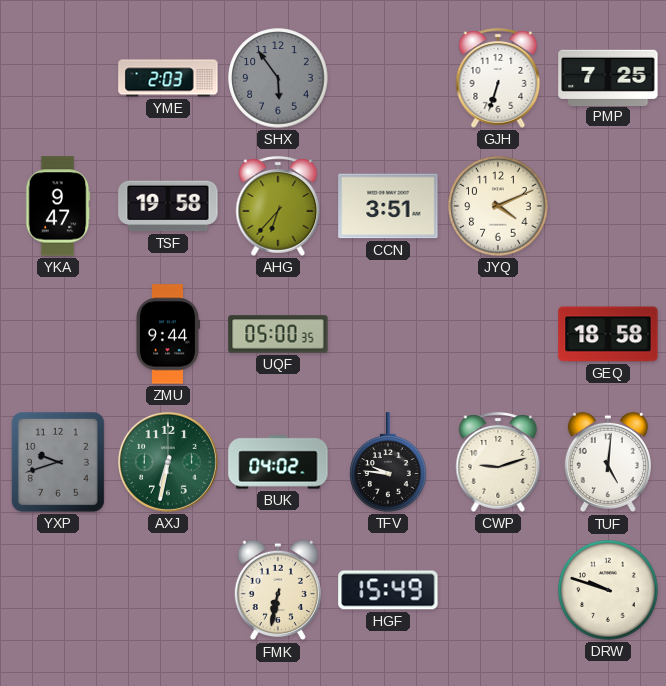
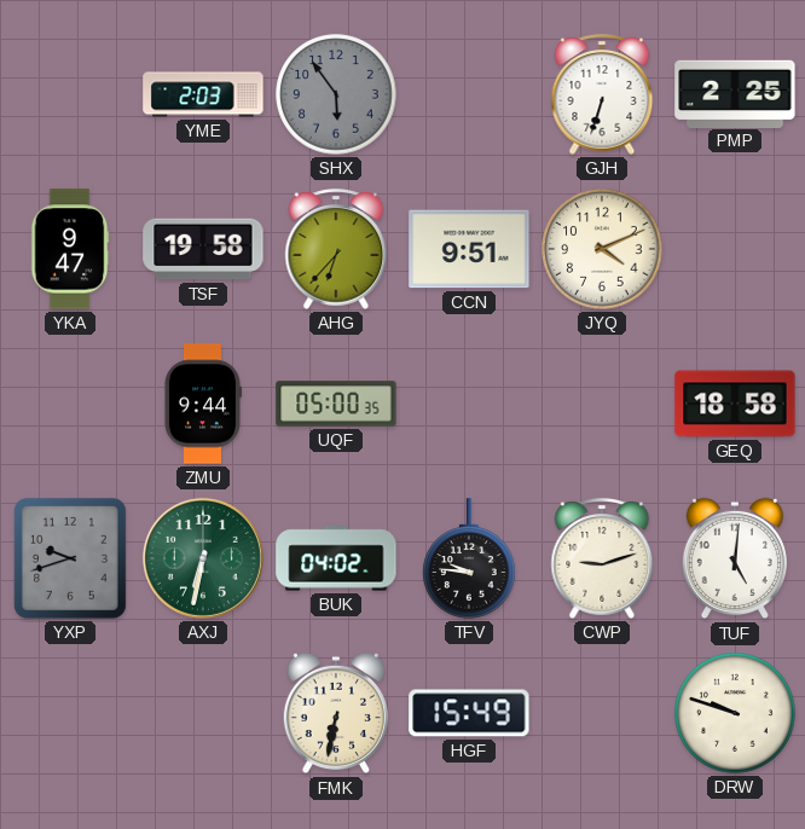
PMP: 7:25 -> 2:25 (735, 93)
CCN: 3:51 -> 9:51 (469, 249)
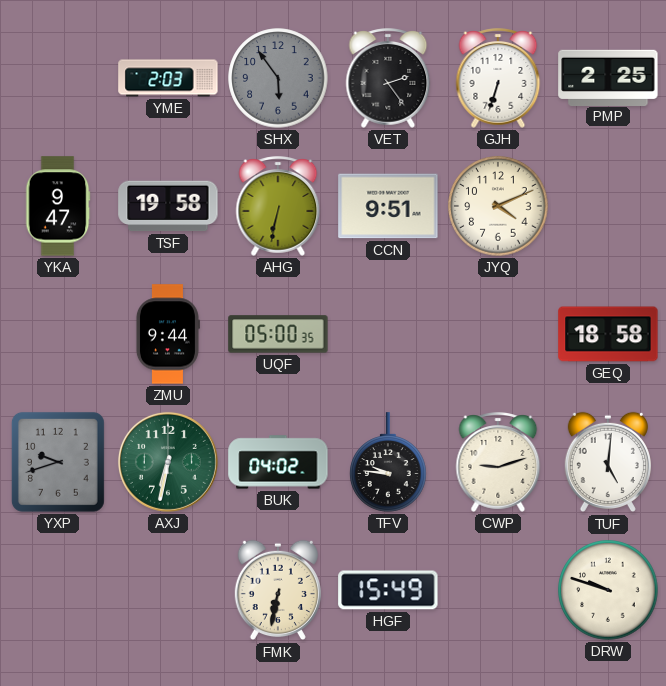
VET: none -> 2:24 (388, 78)
AHG: 6:37 -> 6:32 (278, 206)
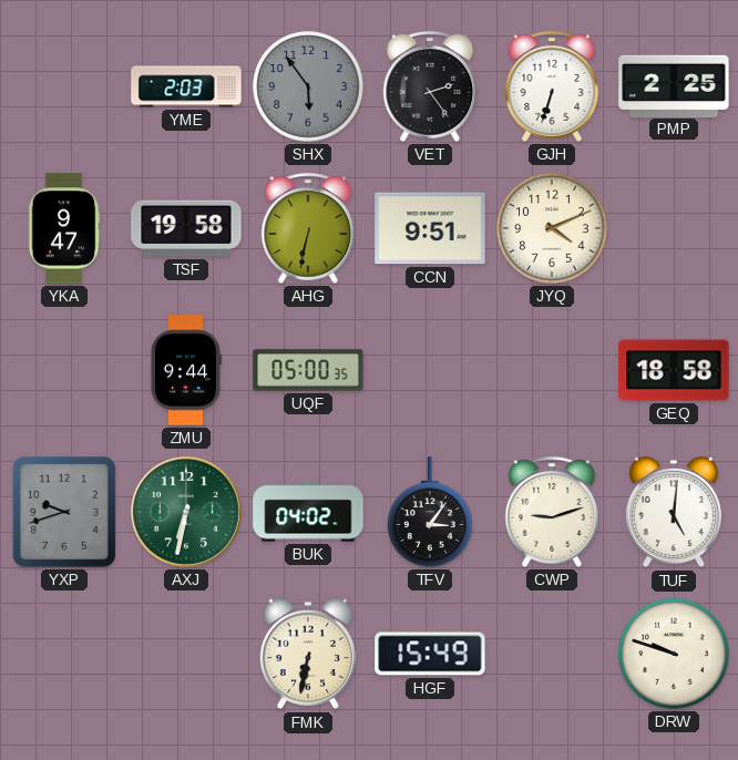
TFV: 9:46 -> 3:06 (430, 512)
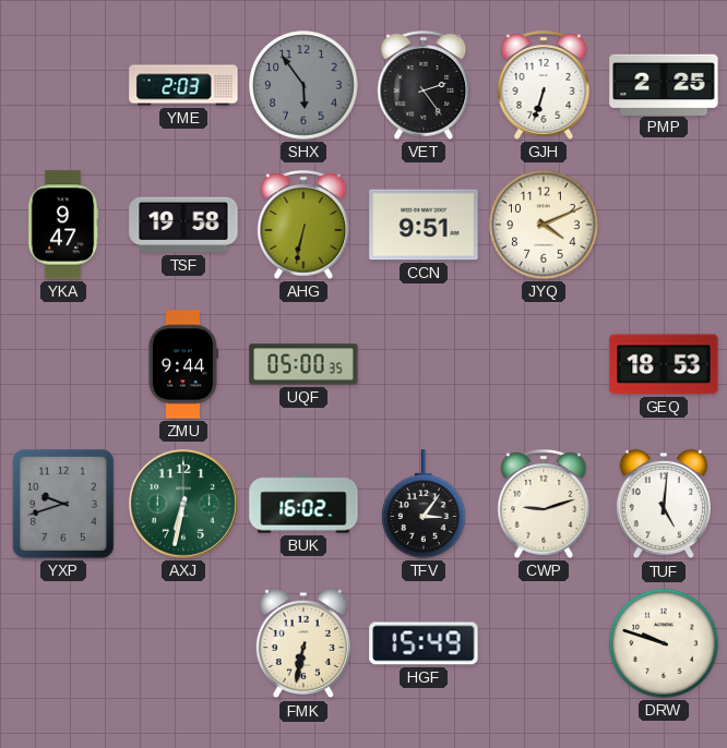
GEQ: 18:58 -> 18:53 (664, 364)
BUK: 04:02 -> 16:02 (303, 504)
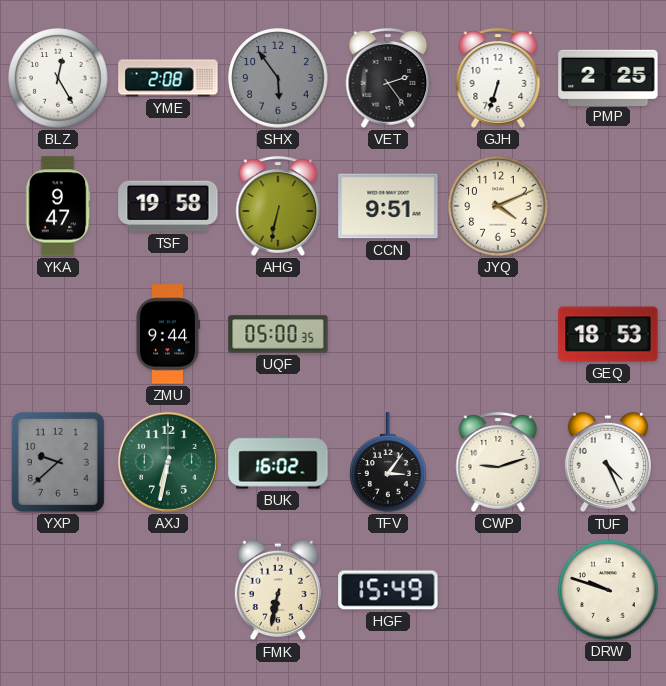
BLZ: none -> 12:25 (58, 78)
YME: 2:03 -> 2:08 (168, 78)
YXP: 9:42 -> 9:38 (58, 462)
TUF: 5:01 -> 4:26 (608, 462)
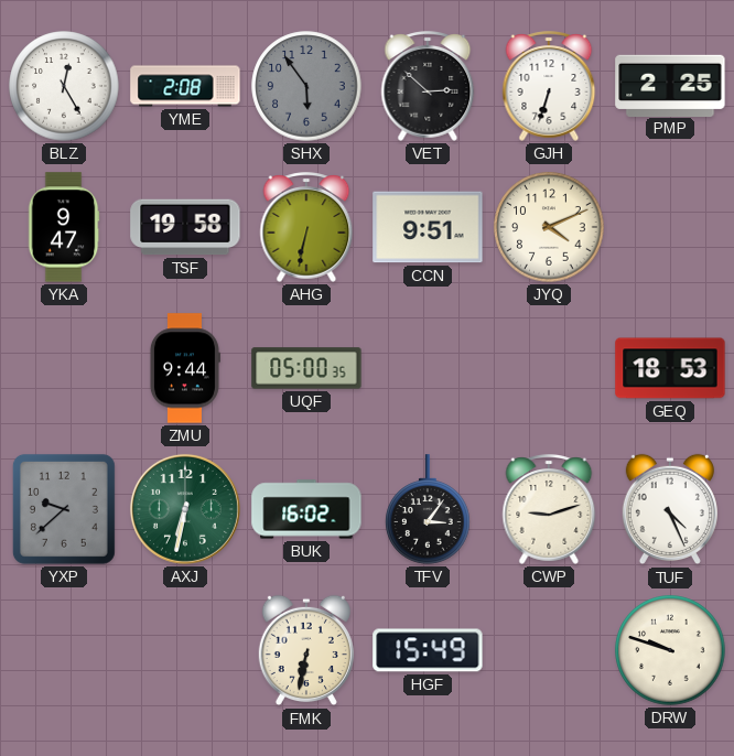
VET: 2:24 -> 2:52 (428, 86)
